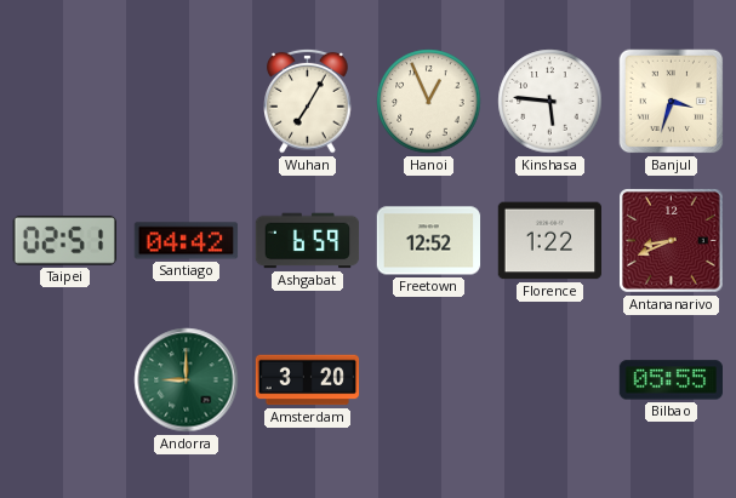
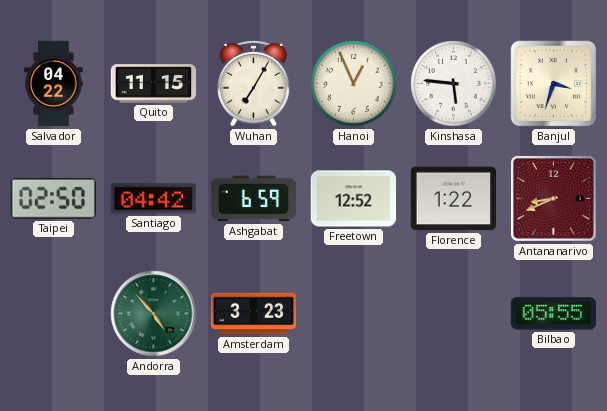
Salvador: none -> 04:22 (54, 84)
Quito: none -> 11:15 (154, 84)
Taipei: 02:51 -> 02:50 (53, 199)
Andorra: 9:00 -> 4:53 (154, 314)
Amsterdam: 3:20 -> 3:23 (254, 314)
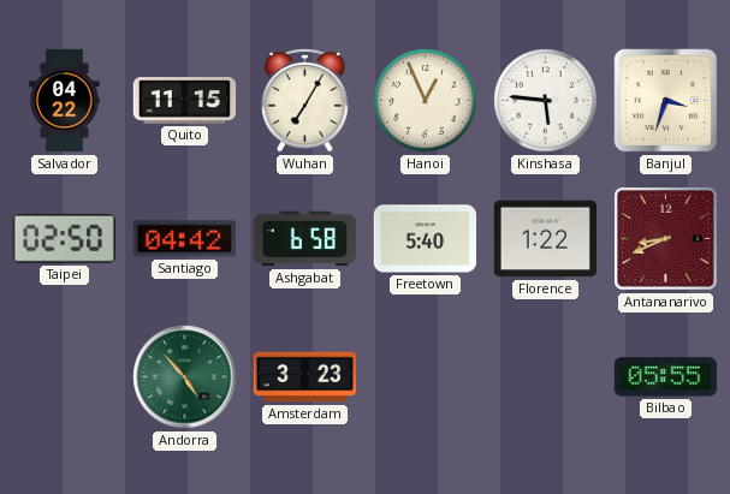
Ashgabat: 6:59 -> 6:58 (305, 239)
Freetown: 12:52 -> 5:40 (426, 239)
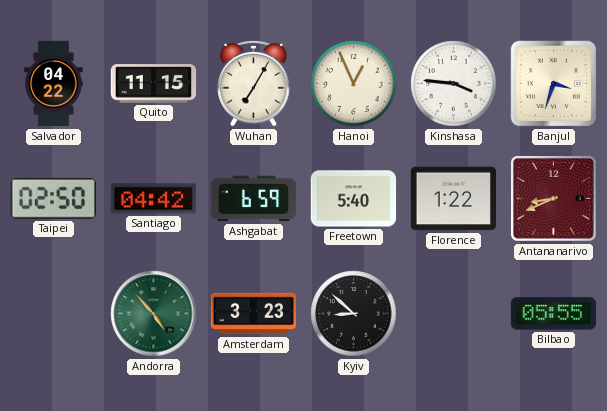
Kinshasa: 5:46 -> 3:46 (454, 84)
Ashgabat: 6:58 -> 6:59 (254, 199)
Kyiv: none -> 8:52 (354, 314)
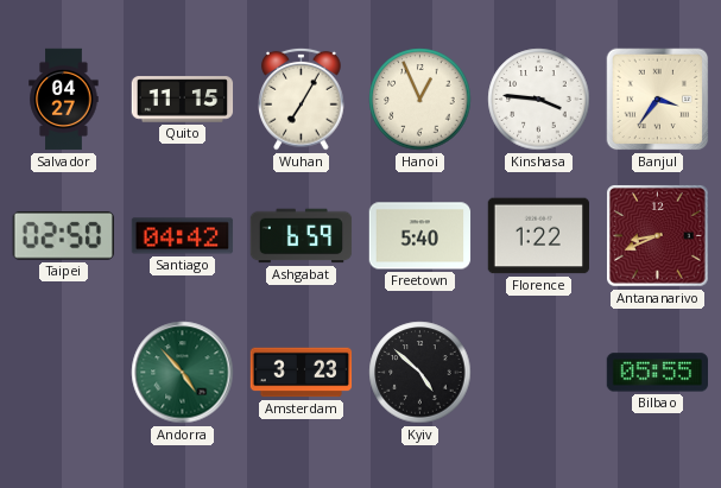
Salvador: 04:22 -> 04:27 (64, 100)
Banjul: 3:33 -> 3:36 (658, 100)
Kyiv: 8:52 -> 4:52 (420, 373)
